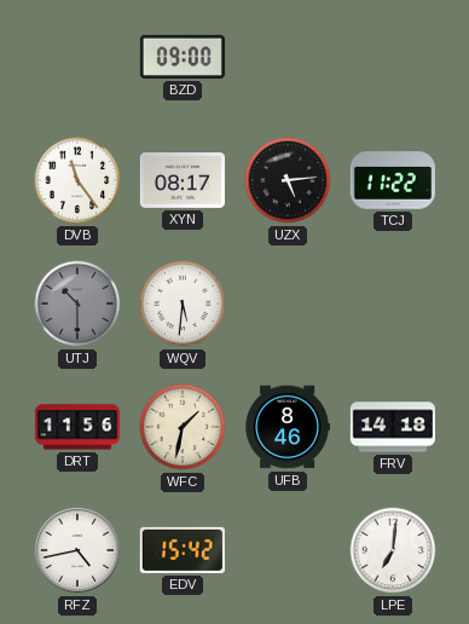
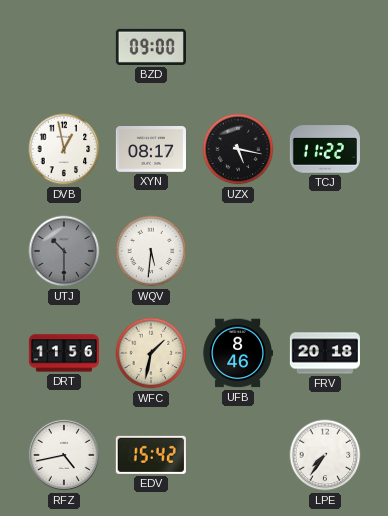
DVB: 11:24 -> 12:58 (64, 149)
UZX: 5:14 -> 5:17 (238, 149)
FRV: 14:18 -> 20:18 (325, 353)
LPE: 7:01 -> 7:36 (325, 455)
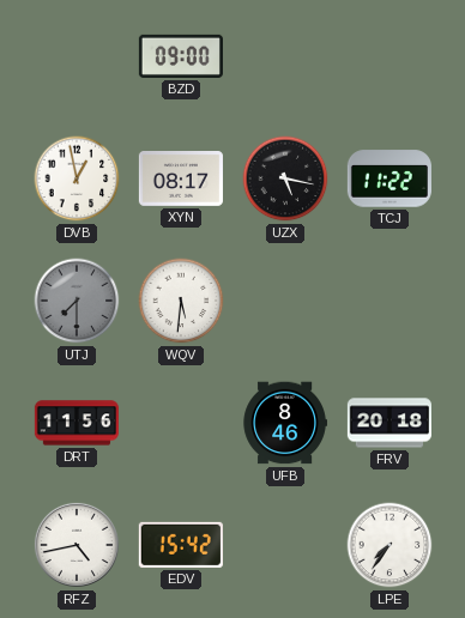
UTJ: 10:30 -> 7:30 (77, 301)
WFC: 1:32 -> none (151, 353)
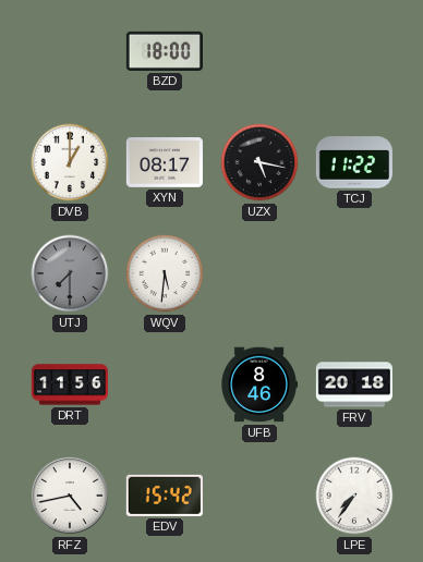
BZD: 09:00 -> 18:00 (165, 51)
DVB: 12:58 -> 1:00 (70, 162)
